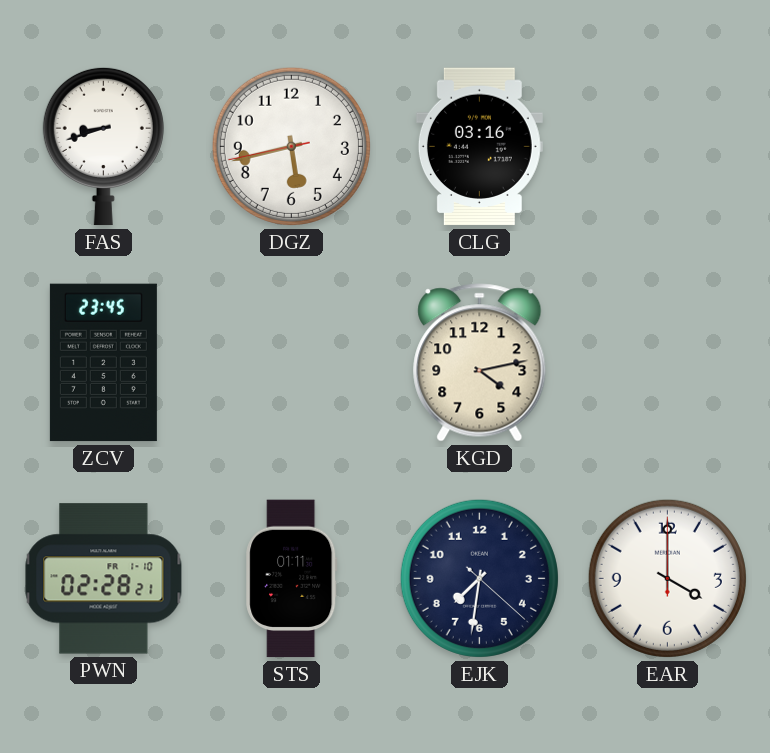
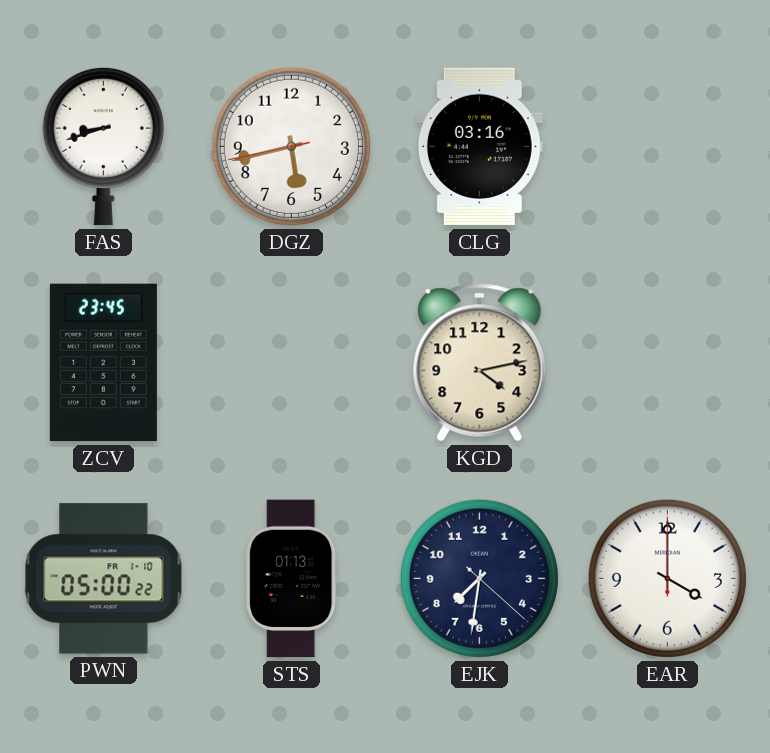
PWN: 02:28 -> 05:00 (104, 579)
STS: 01:11 -> 01:13 (292, 579)
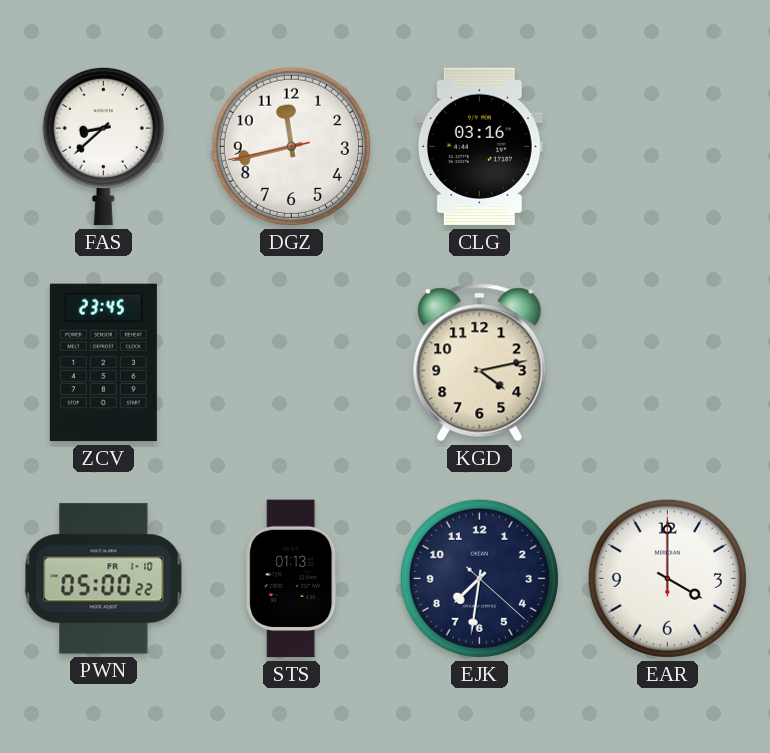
FAS: 8:42 -> 8:38 (103, 146)
DGZ: 5:42 -> 11:42 (291, 146)
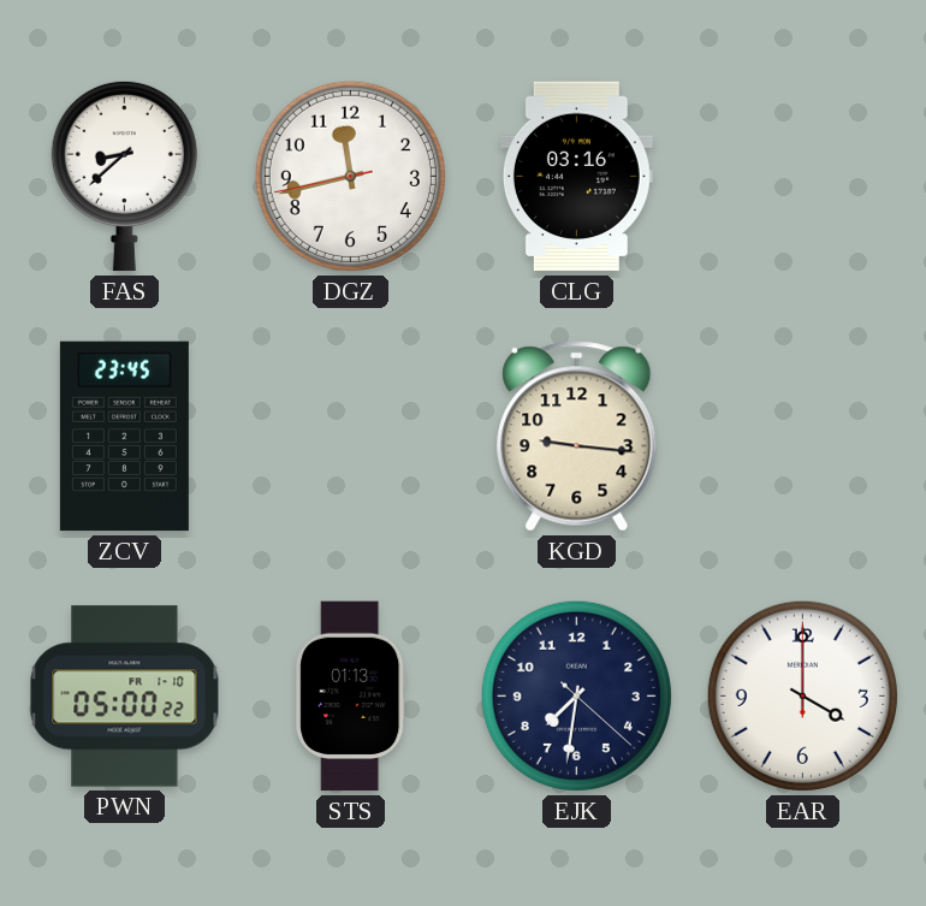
KGD: 4:13 -> 9:16 (577, 437)
